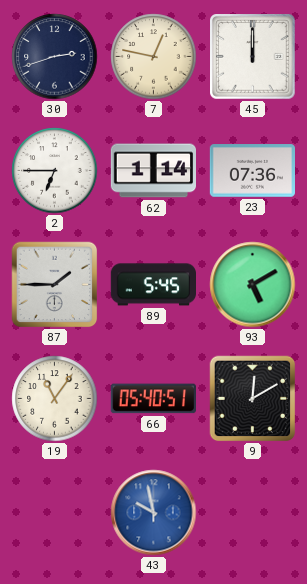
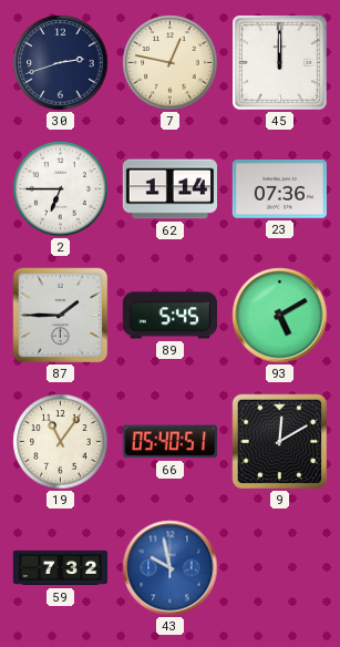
59: none -> 7:32 (61, 568)
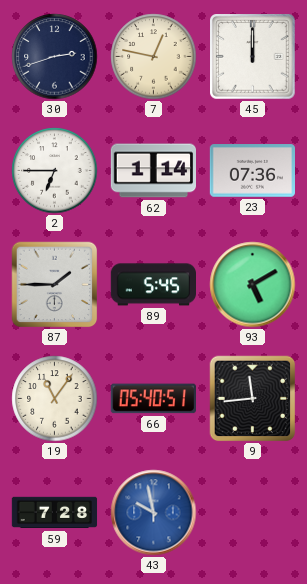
9: 12:10 -> 11:44 (253, 399)
59: 7:32 -> 7:28 (55, 513)
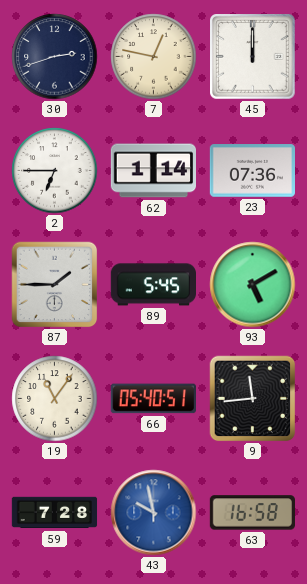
63: none -> 16:58 (252, 513)
